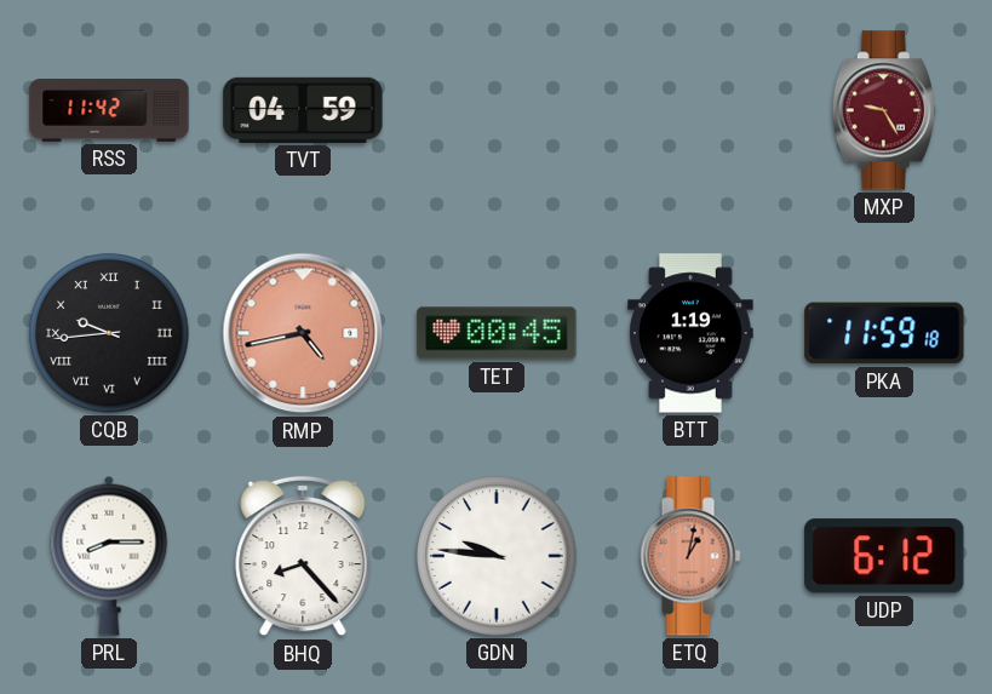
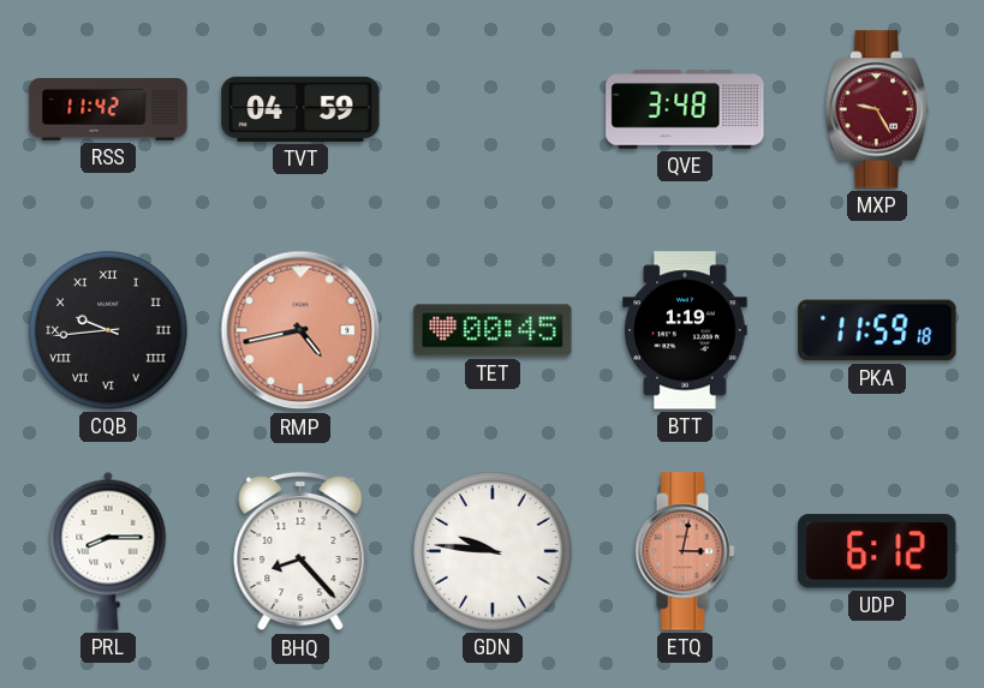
QVE: none -> 3:48 (685, 109)
ETQ: 1:02 -> 3:02 (685, 551)
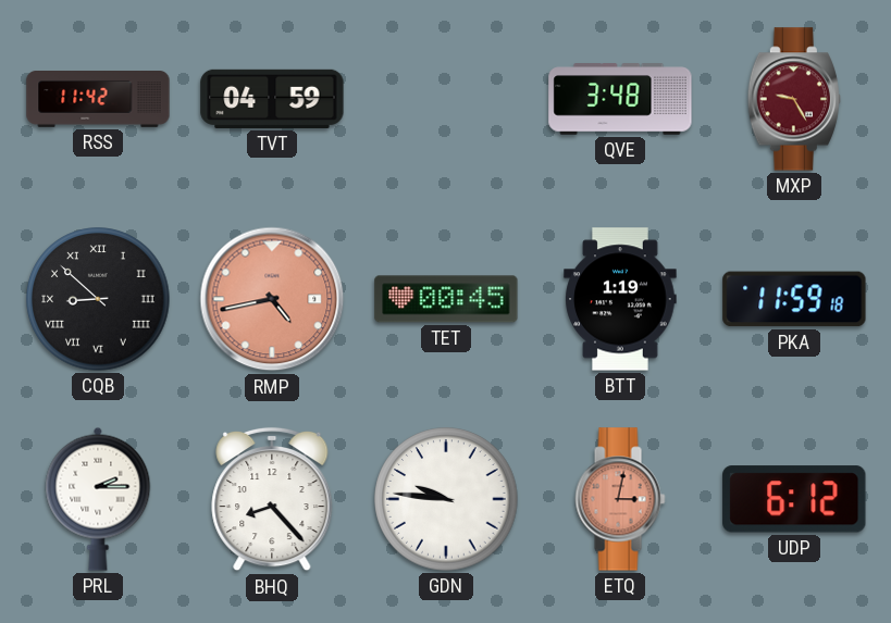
CQB: 9:44 -> 8:52 (98, 299)
PRL: 8:15 -> 2:15 (98, 499)
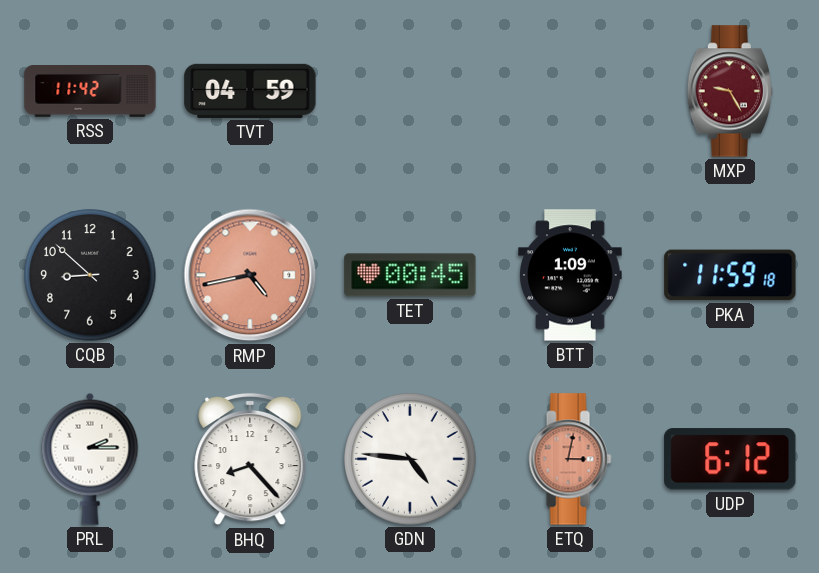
QVE: 3:48 -> none (620, 99)
CQB numerals: Roman -> Arabic (90, 275)
BTT: 1:19 -> 1:09 (570, 275)
GDN: 9:46 -> 4:46 (410, 459)
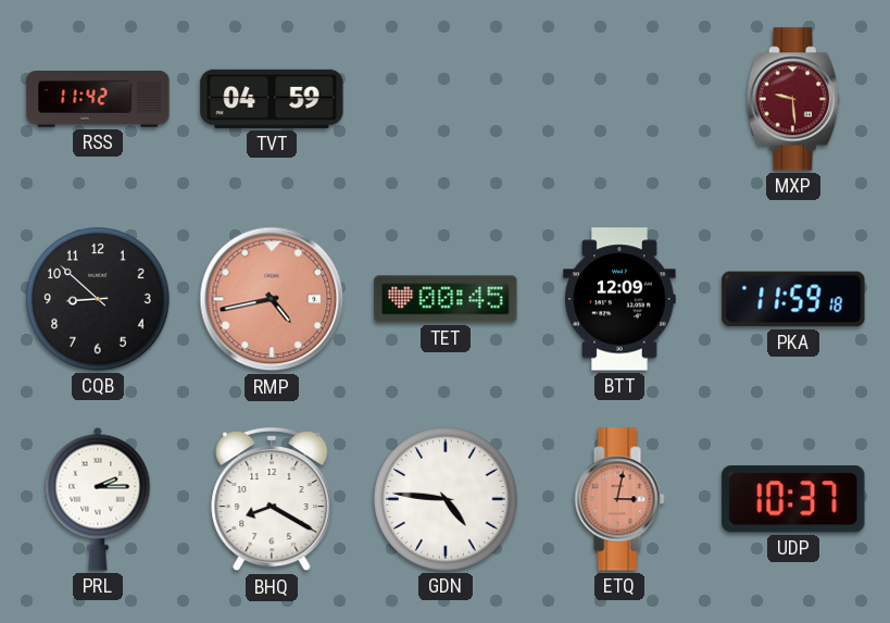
MXP: 9:25 -> 9:29 (792, 99)
BTT: 1:09 -> 12:09 (619, 299)
BHQ: 8:23 -> 8:20 (272, 499)
UDP: 6:12 -> 10:37 (793, 499)
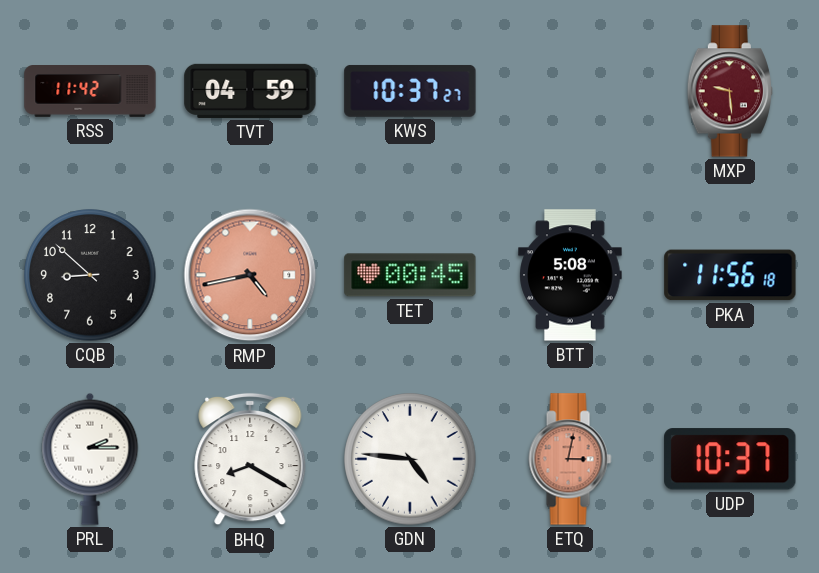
KWS: none -> 10:37 (410, 91)
BTT: 12:09 -> 5:08 (570, 275)
PKA: 11:59 -> 11:56 (730, 275)
